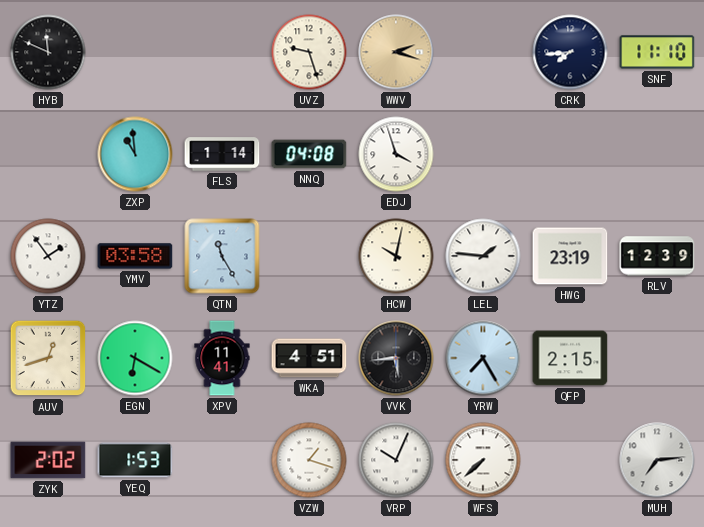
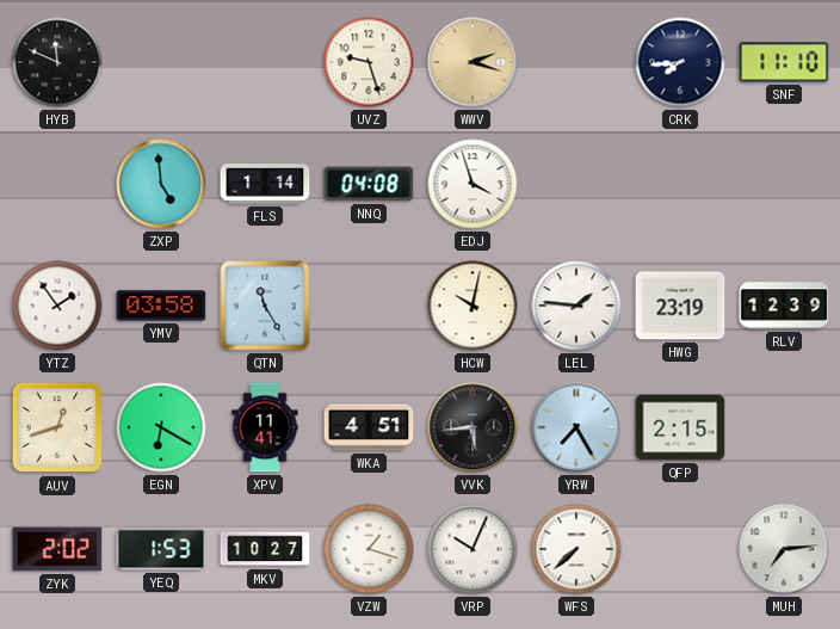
ZXP: 10:59 -> 4:59 (161, 184)
MKV: none -> 10:27 (265, 549)
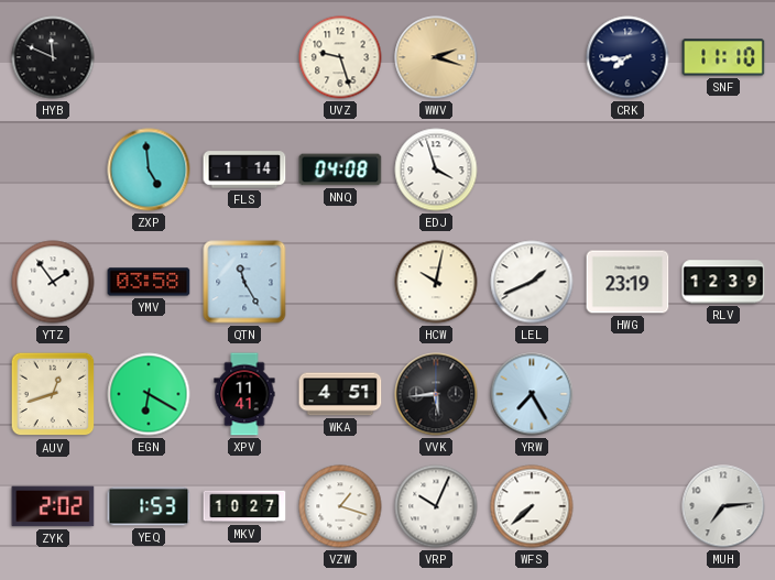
LEL: 1:46 -> 1:41 (532, 282)
QFP: 2:15 -> none (680, 427)
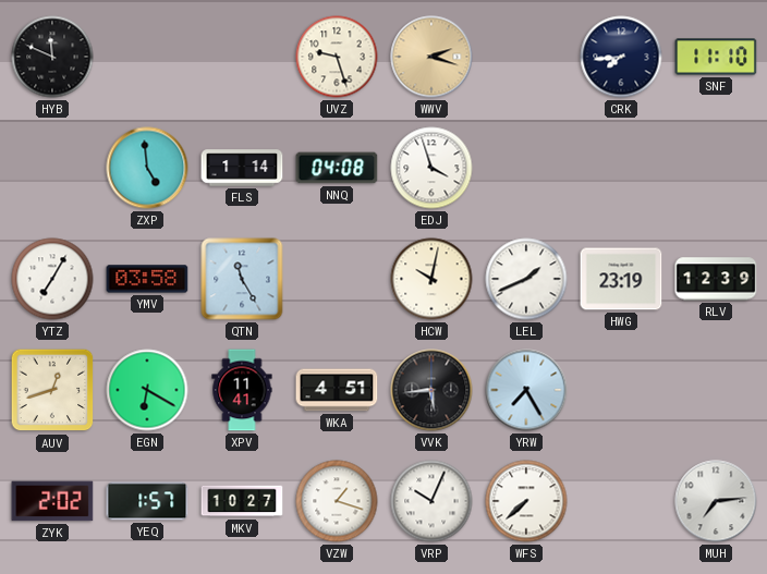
YTZ: 1:54 -> 7:05 (52, 279)
YEQ: 1:53 -> 1:57 (147, 501)
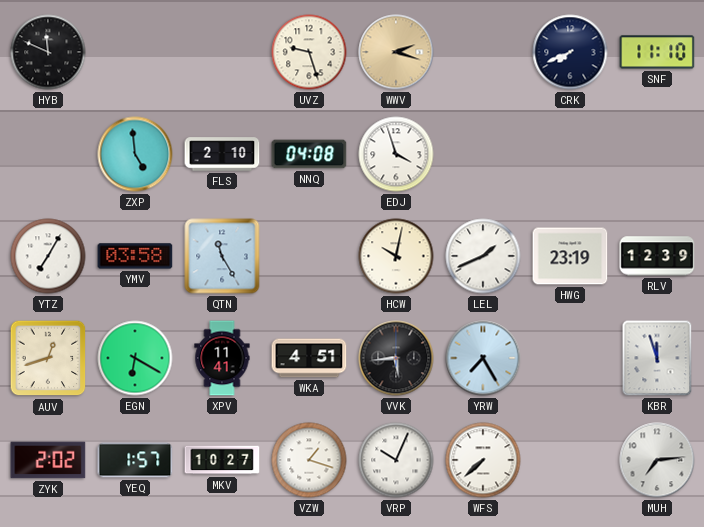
CRK: 7:44 -> 7:41 (570, 52)
FLS: 1:14 -> 2:10 (222, 154)
KBR: none -> 11:57 (657, 358)
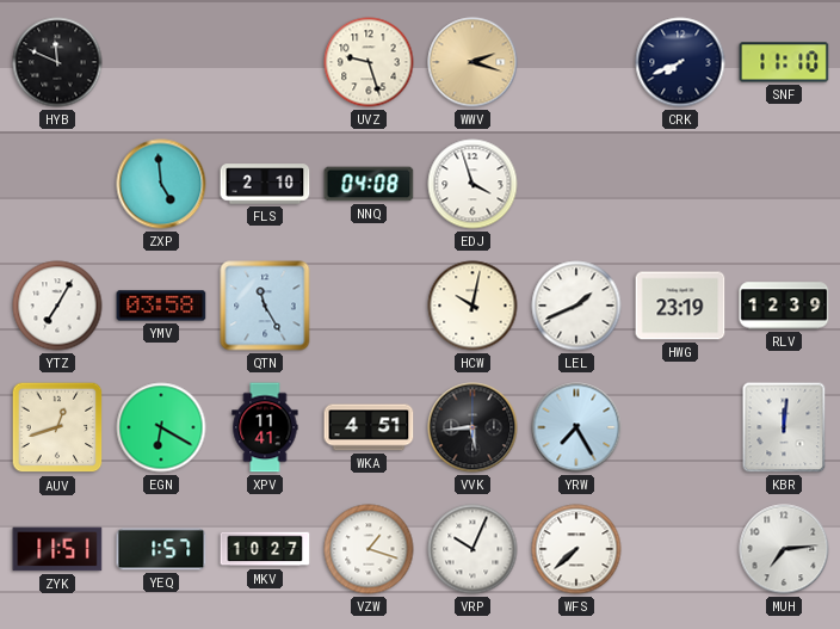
KBR: 11:57 -> 12:01 (784, 427)
ZYK: 2:02 -> 11:51 (57, 549)
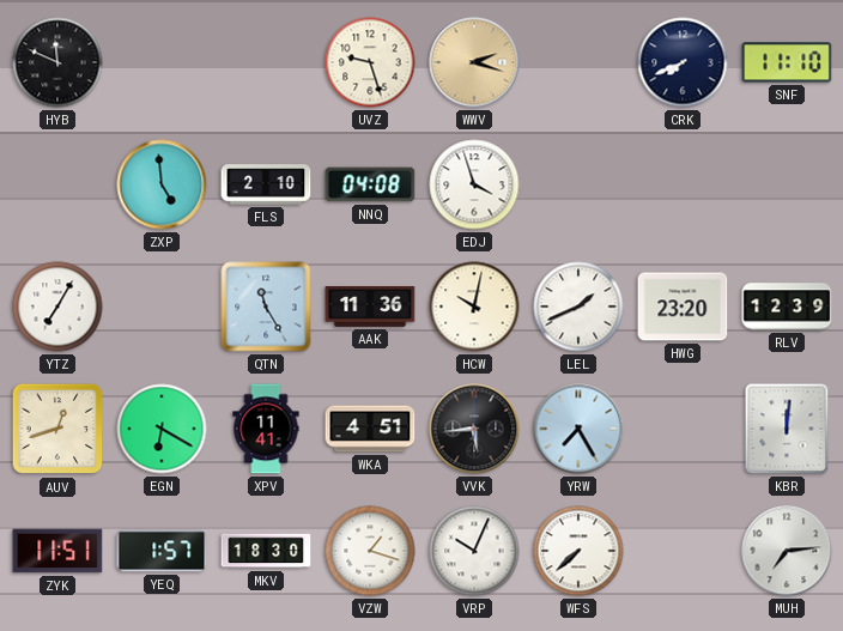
YMV: 03:58 -> none (161, 306)
AAK: none -> 11:36 (370, 308)
HWG: 23:19 -> 23:20 (683, 307)
MKV: 10:27 -> 18:30 (266, 551)
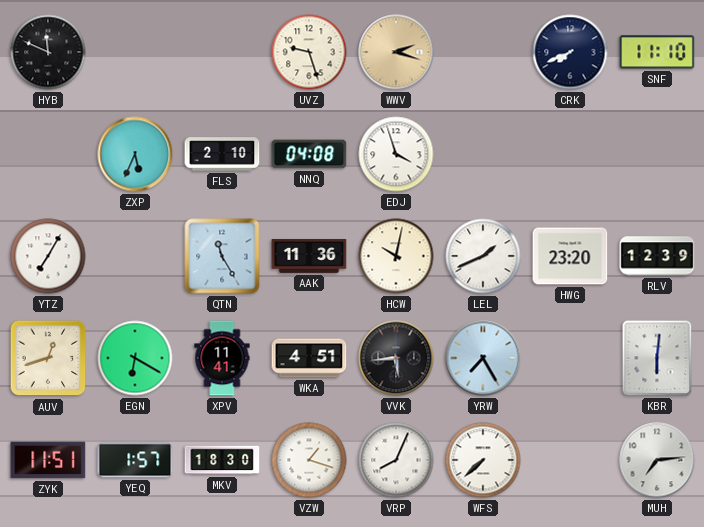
ZXP: 4:59 -> 5:34 (135, 154)
KBR: 12:01 -> 6:01 (657, 358)
VRP: 10:04 -> 8:04 (396, 460)
